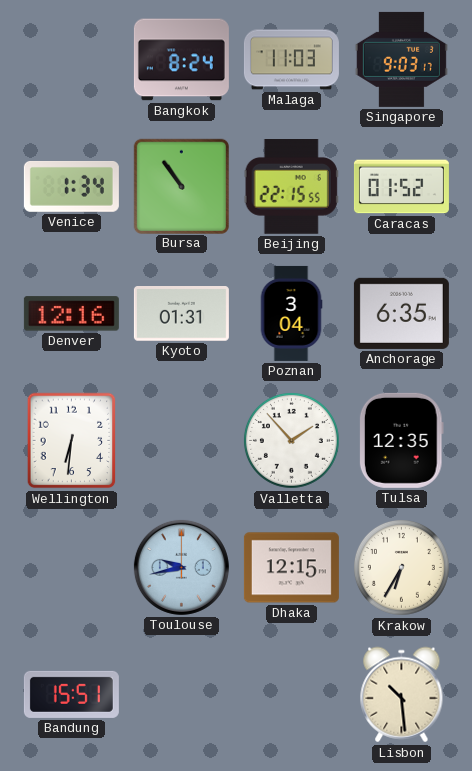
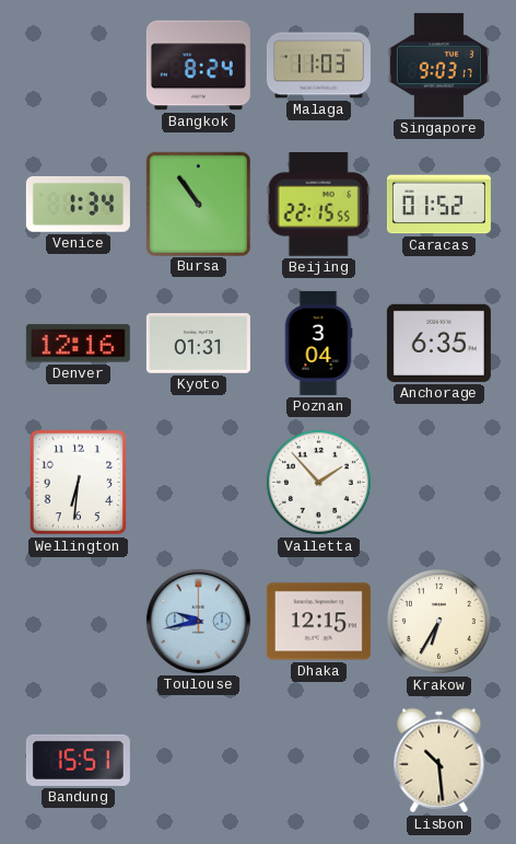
Tulsa: 12:35 -> none (401, 440)
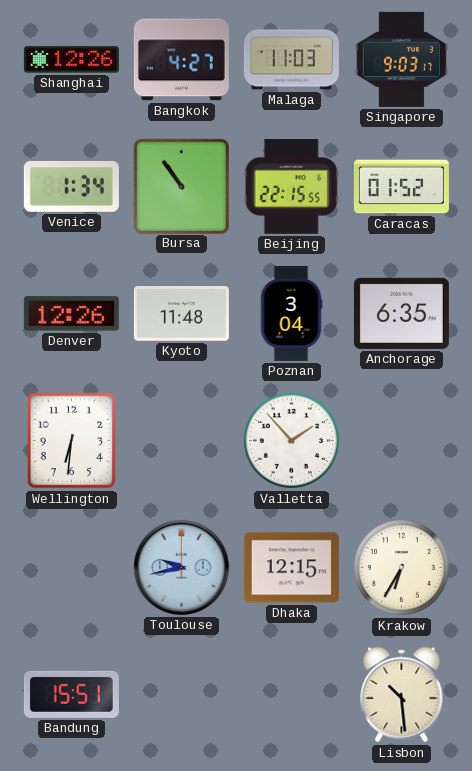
Shanghai: none -> 12:26 (71, 60)
Bangkok: 8:24 -> 4:27 (181, 60)
Denver: 12:16 -> 12:26 (71, 314)
Kyoto: 01:31 -> 11:48 (181, 314)
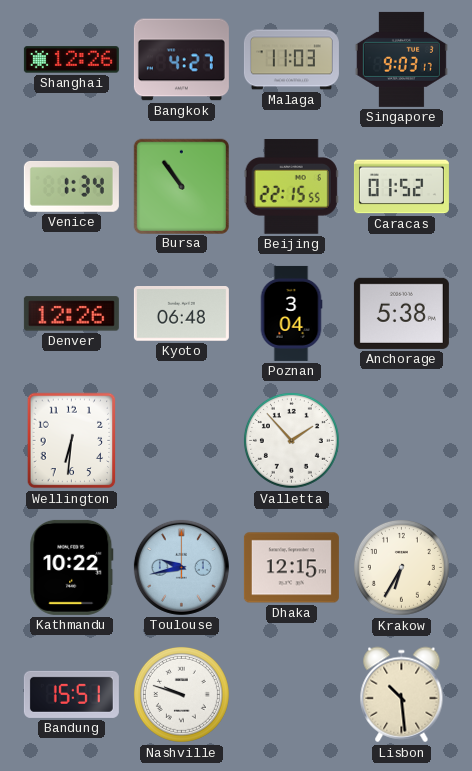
Kyoto: 11:48 -> 06:48 (181, 314)
Anchorage: 6:35 -> 5:38 (401, 313)
Kathmandu: none -> 10:22 (72, 567)
Nashville: none -> 9:48 (181, 694)
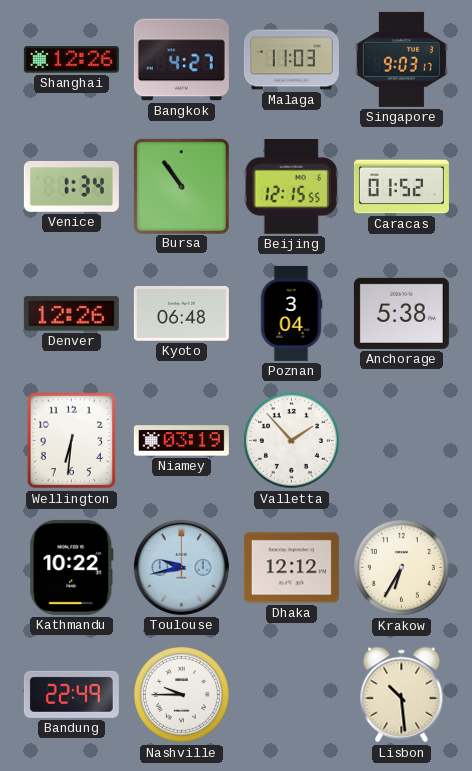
Beijing: 22:15 -> 12:15 (291, 187)
Niamey: none -> 03:19 (181, 441)
Dhaka: 12:15 -> 12:12 (291, 568)
Bandung: 15:51 -> 22:49 (71, 694)
Nashville: 9:48 -> 9:45 (181, 694)
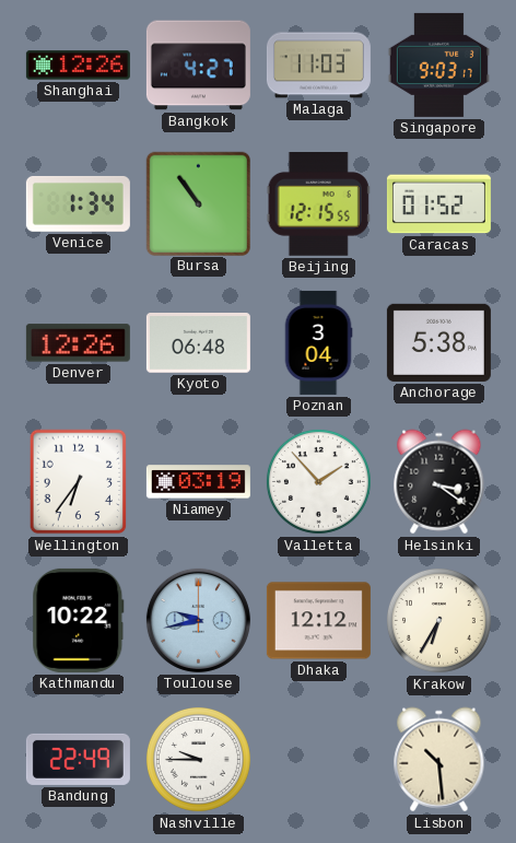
Wellington: 6:31 -> 6:36 (79, 482)
Helsinki: none -> 3:21 (439, 482)
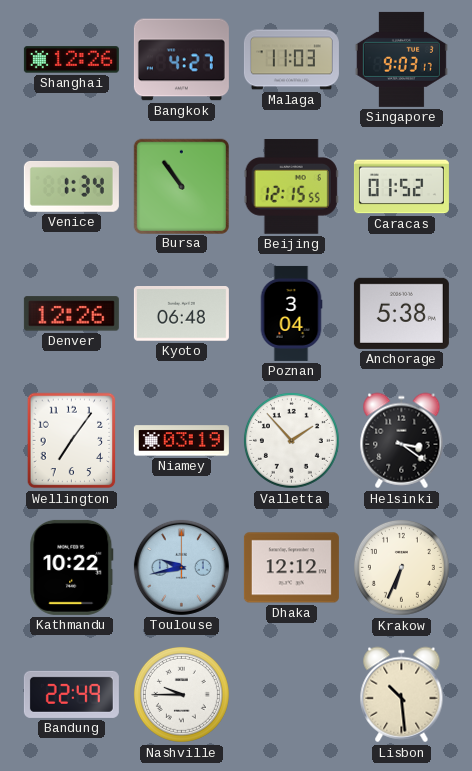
Wellington: 6:36 -> 7:06 (72, 441)
Krakow: 6:35 -> 6:34 (401, 567)
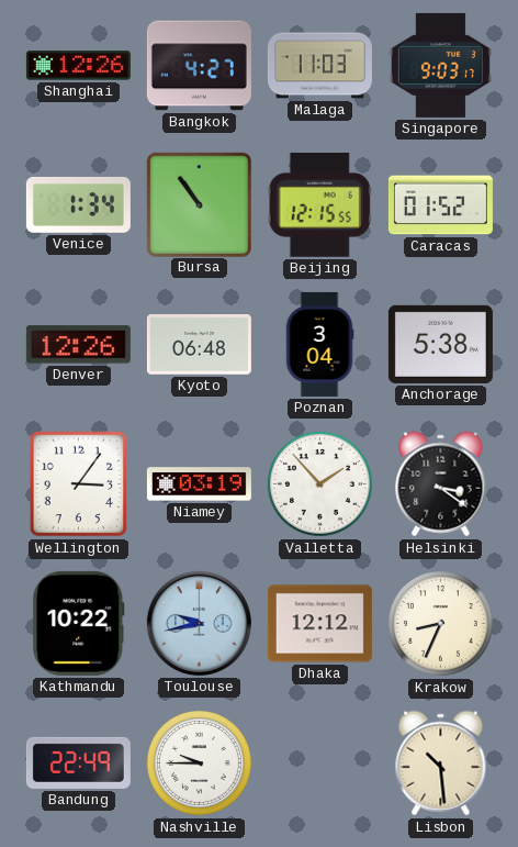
Wellington: 7:06 -> 3:06 (79, 484)
Krakow: 6:34 -> 8:34 (440, 623)
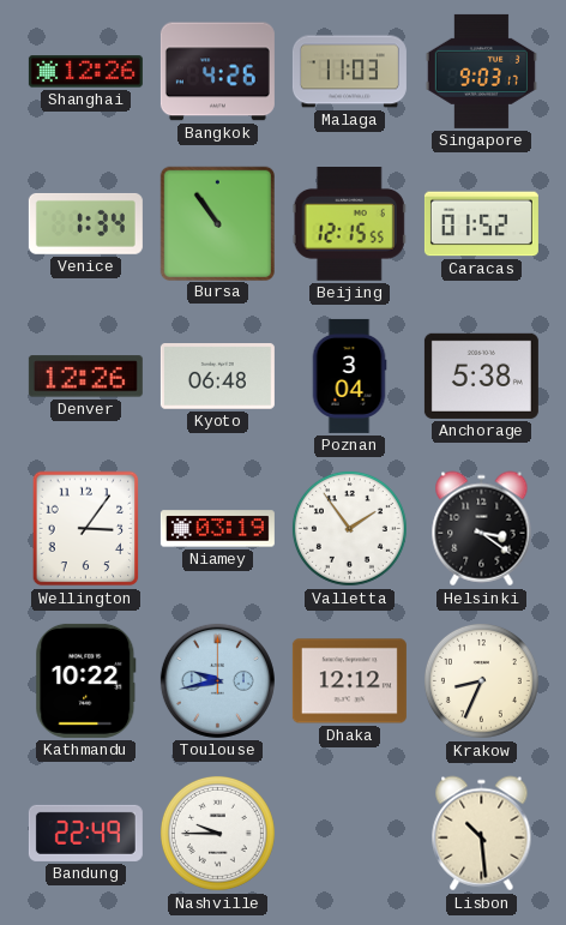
Bangkok: 4:27 -> 4:26 (217, 72)
Valletta: 1:53 -> 1:54 (349, 528)
